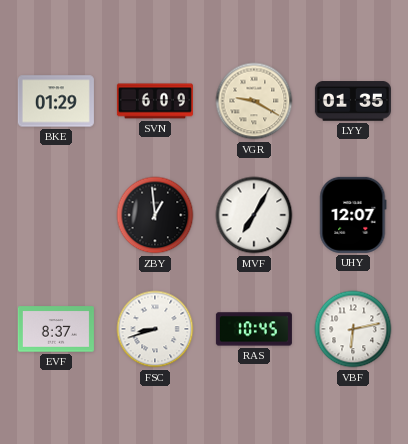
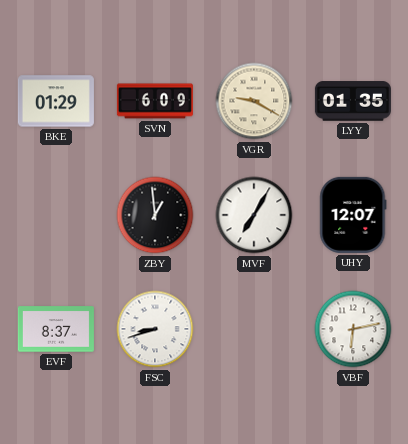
RAS: 10:45 -> none (254, 329)
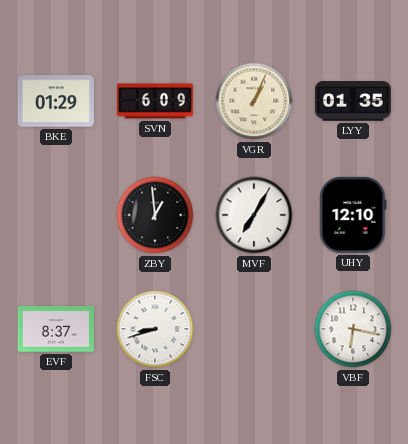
VGR: 9:20 -> 1:04 (254, 101)
UHY: 12:07 -> 12:10 (353, 215)
VBF: 6:13 -> 6:17 (353, 329)
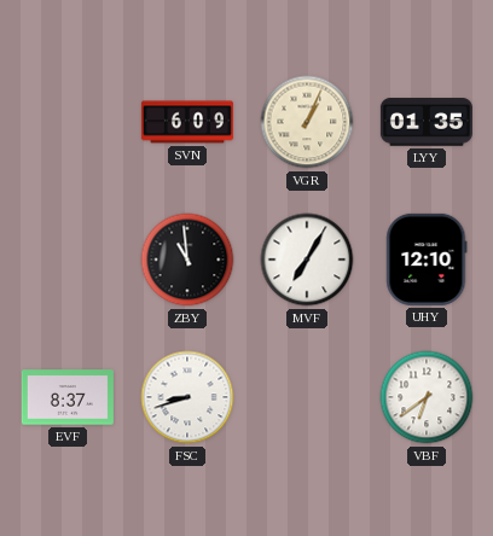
BKE: 01:29 -> none (56, 101)
ZBY: 12:59 -> 10:59 (187, 260)
VBF: 6:17 -> 6:39 (427, 397)
